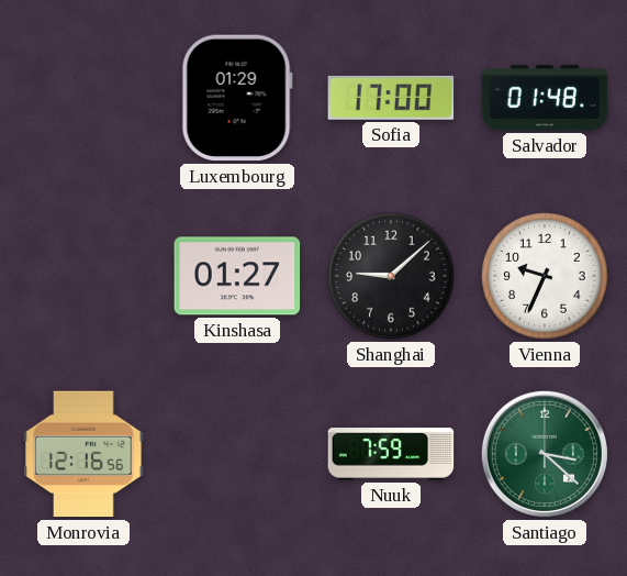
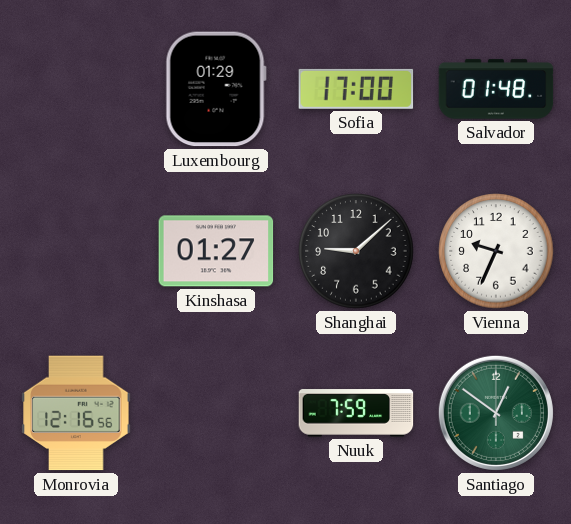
Santiago: 3:22 -> 12:51 (496, 413)
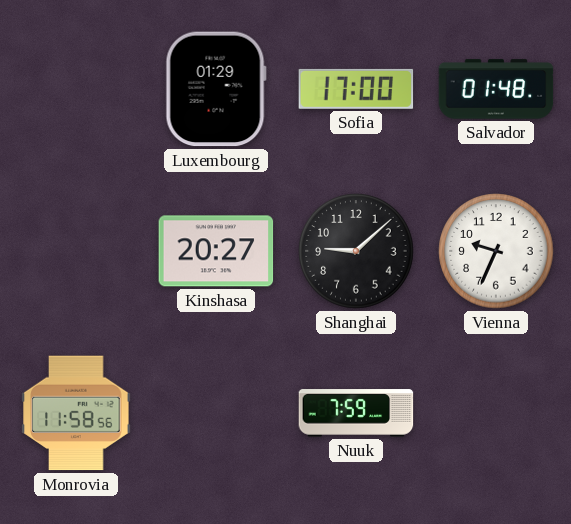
Kinshasa: 01:27 -> 20:27 (216, 251)
Monrovia: 12:16 -> 11:58 (76, 413)
Santiago: 12:51 -> none (496, 413)
